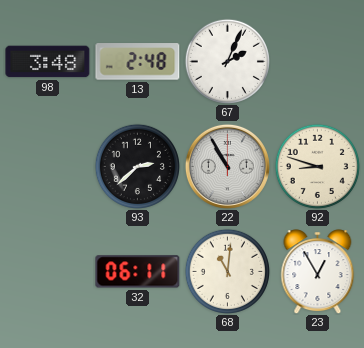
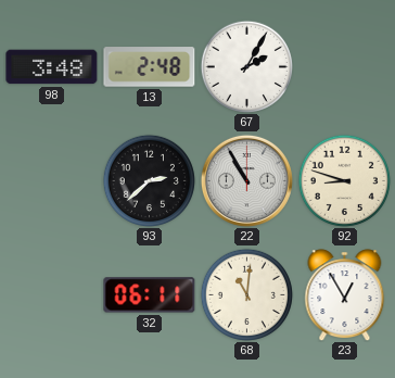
67: 2:04 -> 2:05 (246, 66)
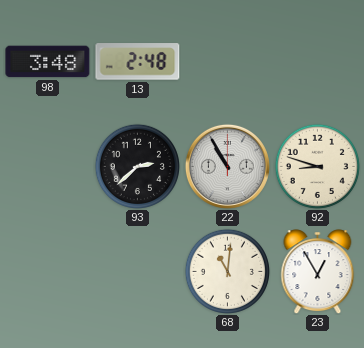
67: 2:05 -> none (246, 66)
32: 06:11 -> none (150, 295)
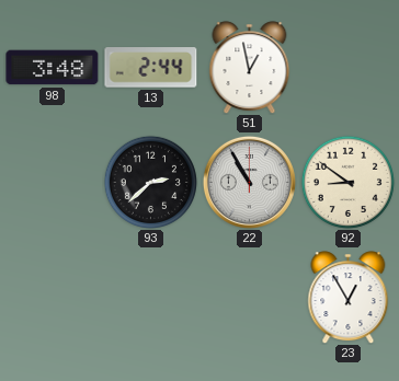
13: 2:48 -> 2:44 (151, 68)
51: none -> 12:58 (250, 68)
92: 8:48 -> 8:51 (347, 182)
68: 11:01 -> none (227, 271)
